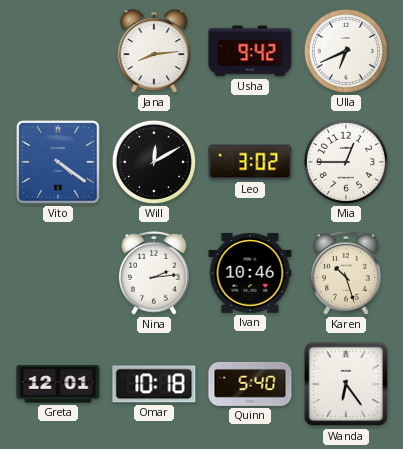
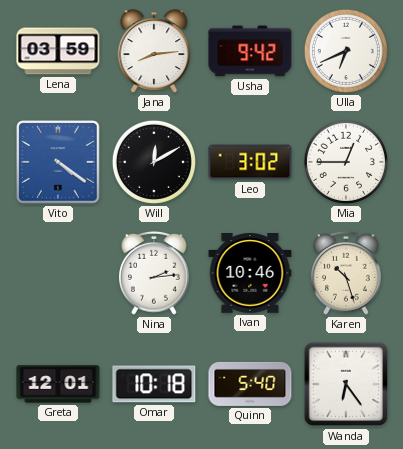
Lena: none -> 03:59 (58, 51)
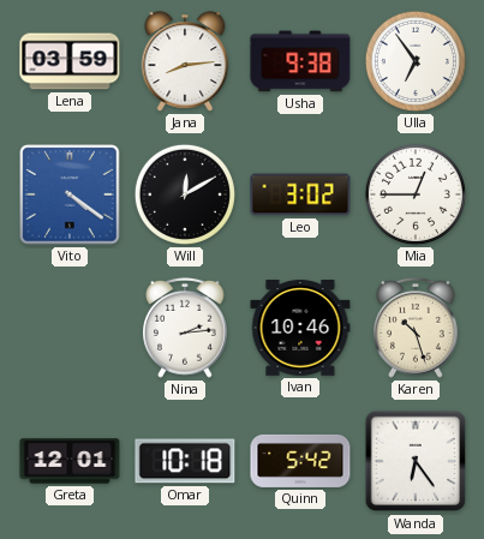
Usha: 9:42 -> 9:38 (300, 61)
Ulla: 6:41 -> 6:54 (416, 61)
Quinn: 5:40 -> 5:42 (300, 461)
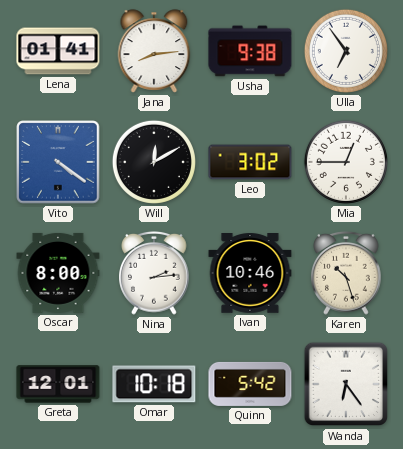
Lena: 03:59 -> 01:41 (58, 51)
Oscar: none -> 8:00 (58, 273)
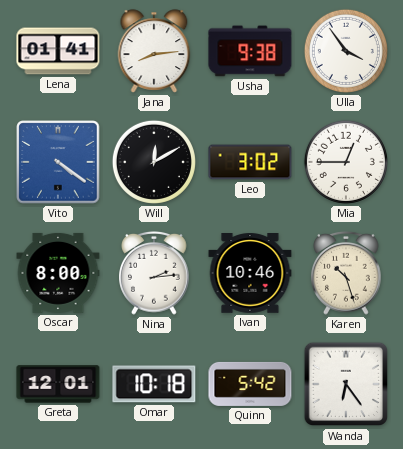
Ulla: 6:54 -> 3:54 (346, 51)
